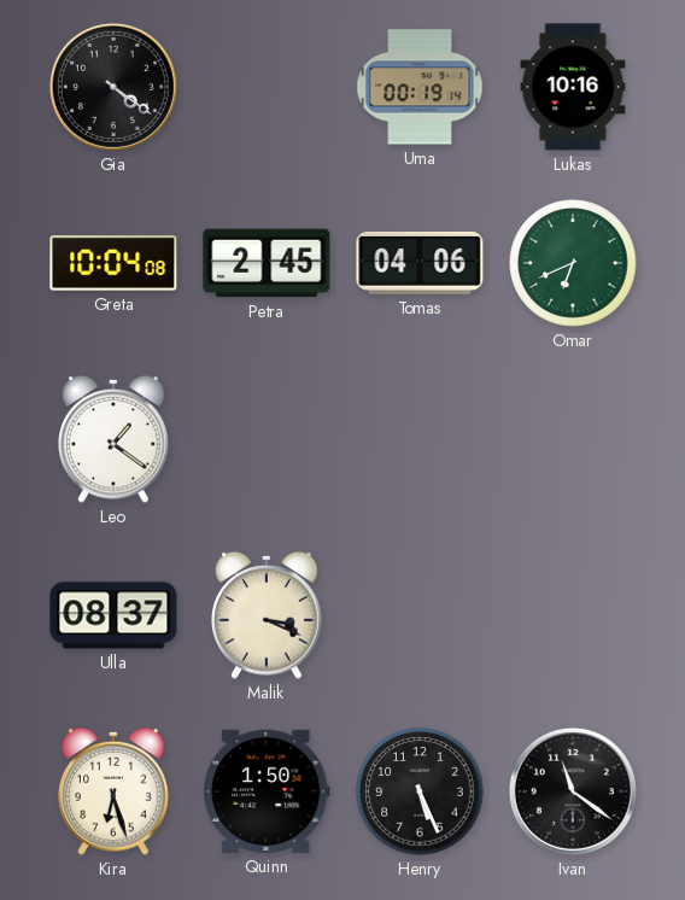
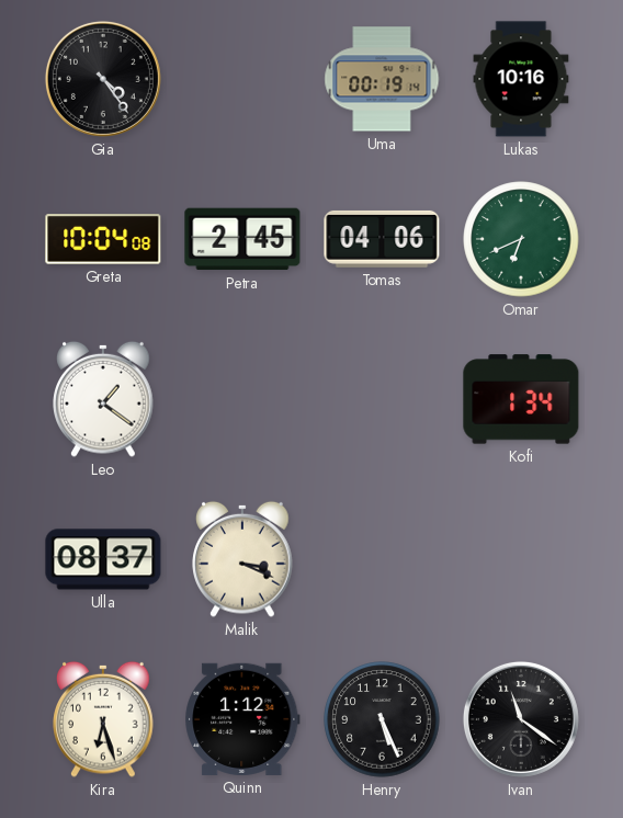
Gia: 4:21 -> 4:24 (103, 79)
Kofi: none -> 1:34 (521, 399)
Quinn: 1:50 -> 1:12 (242, 719)
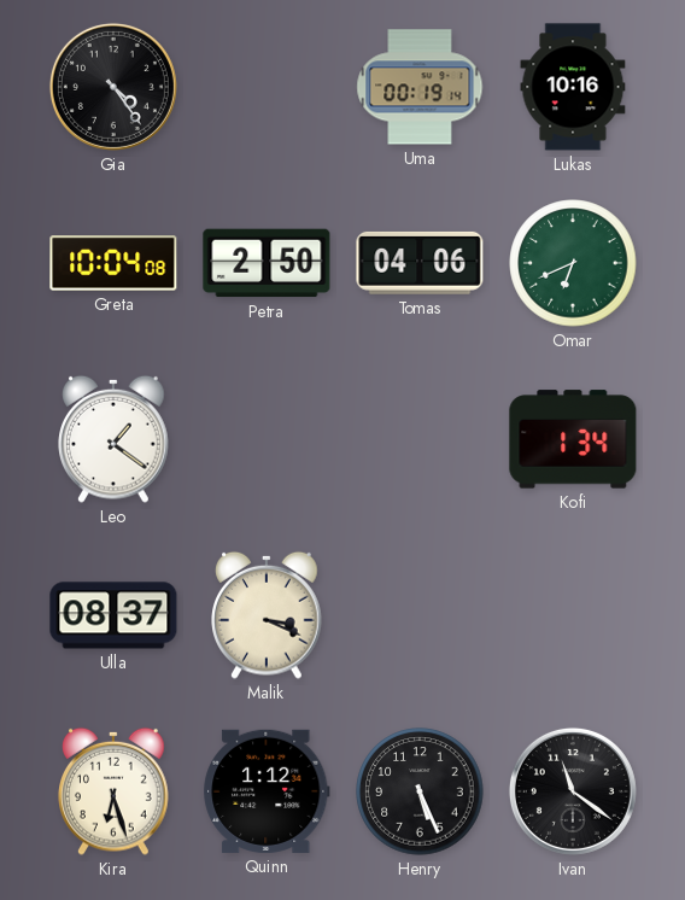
Petra: 2:45 -> 2:50 (267, 263)
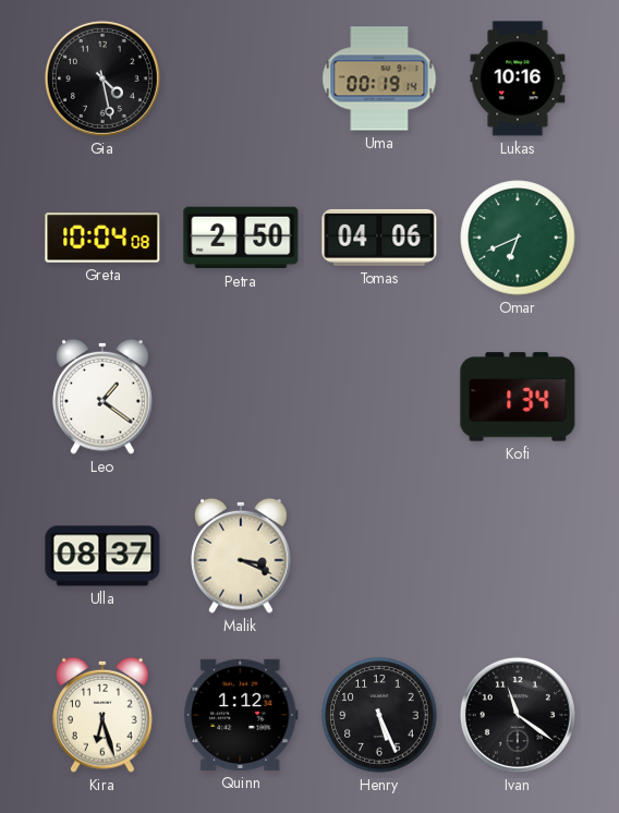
Gia: 4:24 -> 4:28 (102, 78)
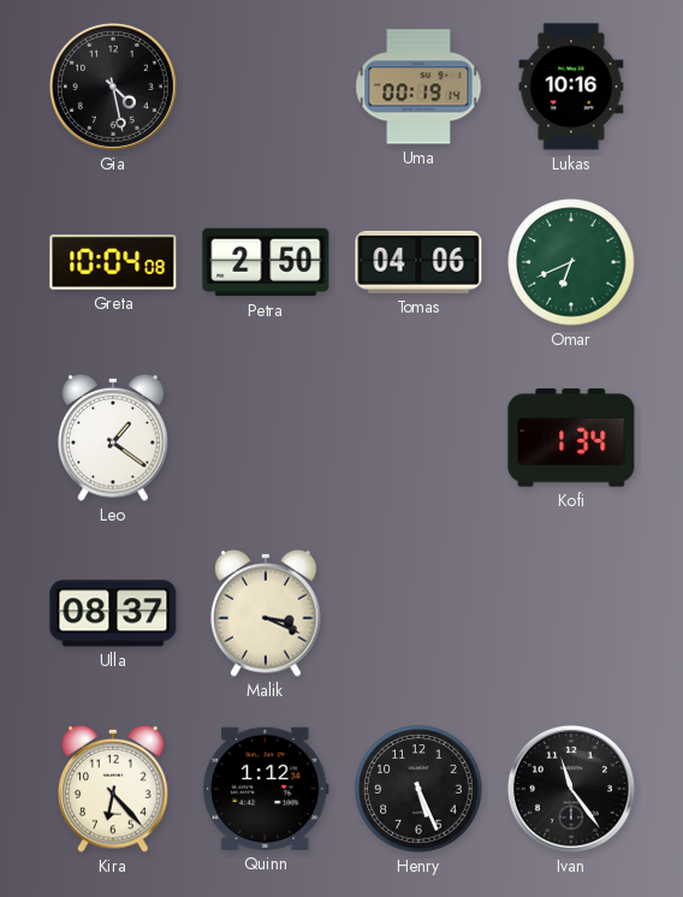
Kira: 6:27 -> 6:23 (113, 789)
Ivan: 11:21 -> 11:24 (571, 789)
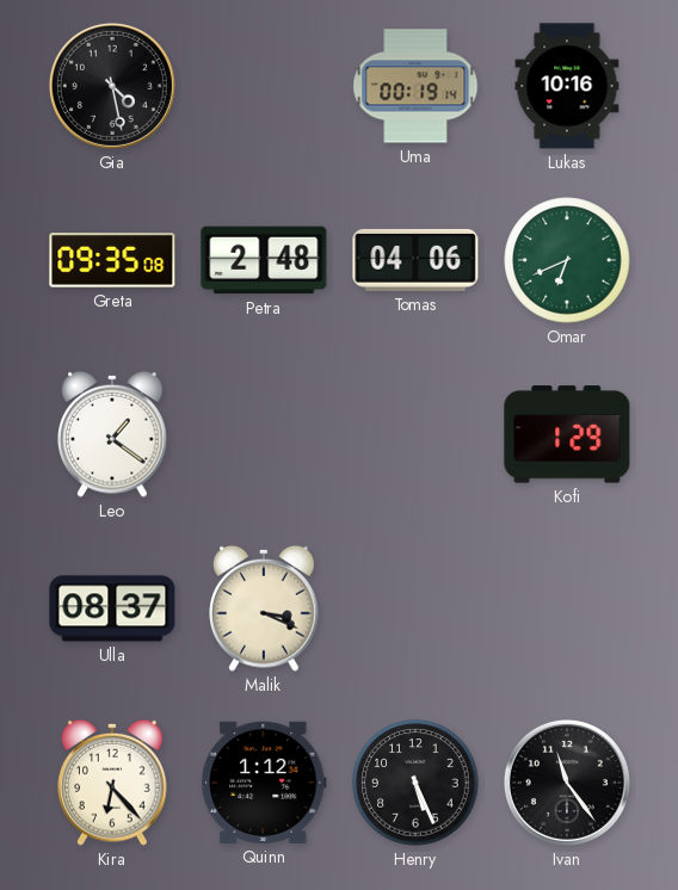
Greta: 10:04 -> 09:35 (112, 260)
Petra: 2:50 -> 2:48 (264, 260)
Kofi: 1:34 -> 1:29 (567, 434)
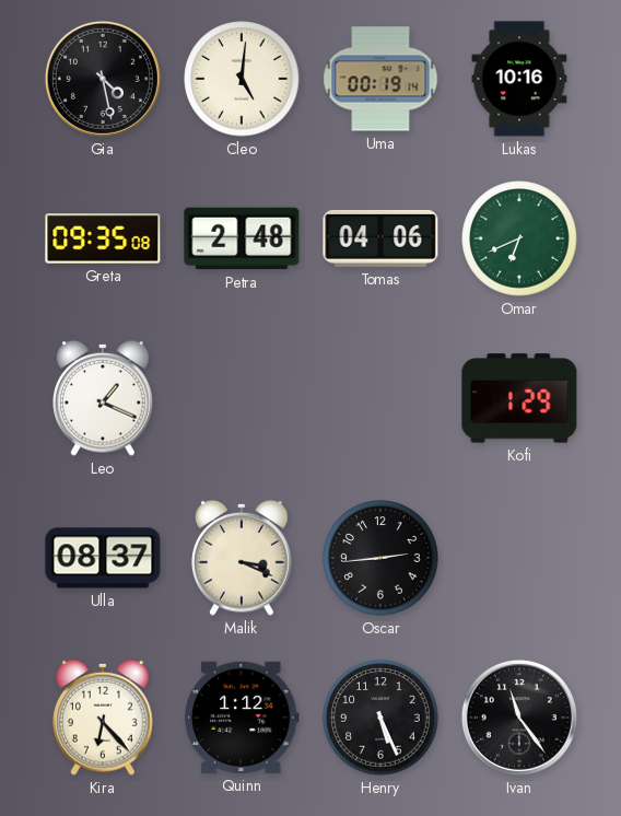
Cleo: none -> 5:01 (242, 79)
Leo: 1:21 -> 1:19 (103, 398)
Oscar: none -> 2:44 (380, 558)
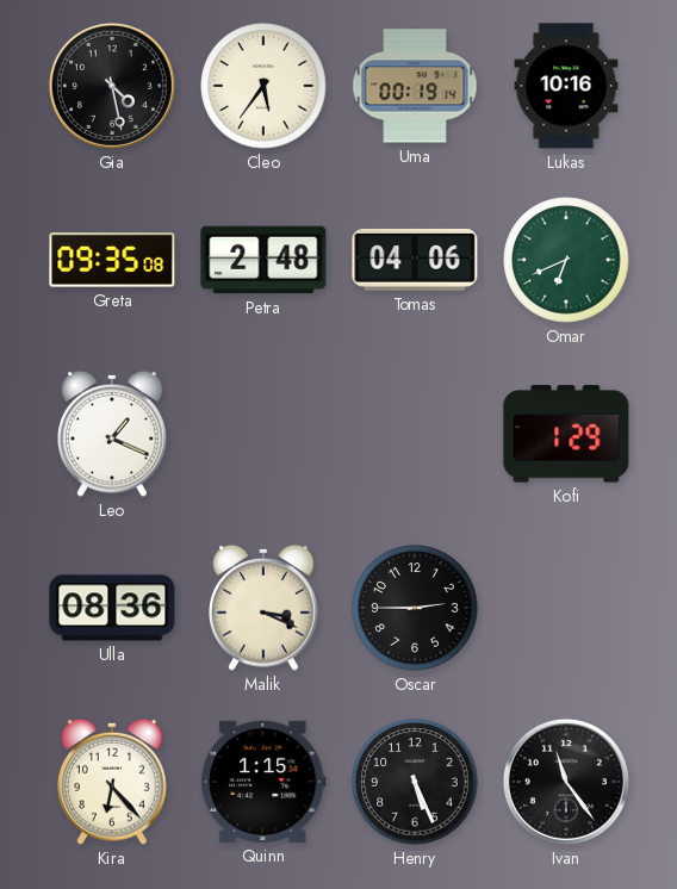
Cleo: 5:01 -> 5:36 (263, 86)
Ulla: 08:37 -> 08:36 (112, 608)
Oscar: 2:44 -> 2:45 (415, 608)
Quinn: 1:12 -> 1:15 (263, 782)
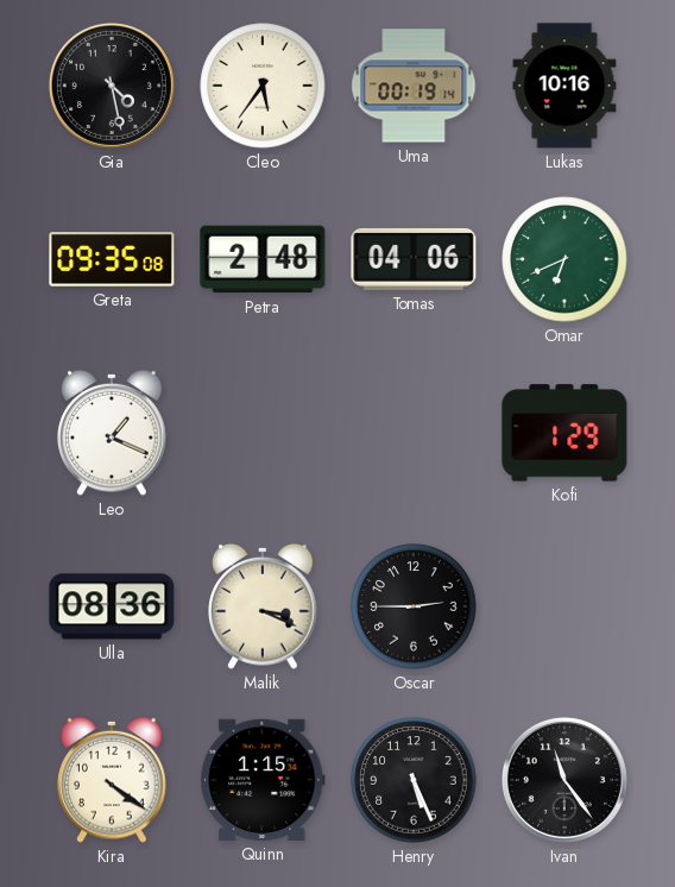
Kira: 6:23 -> 4:21 (112, 780)
